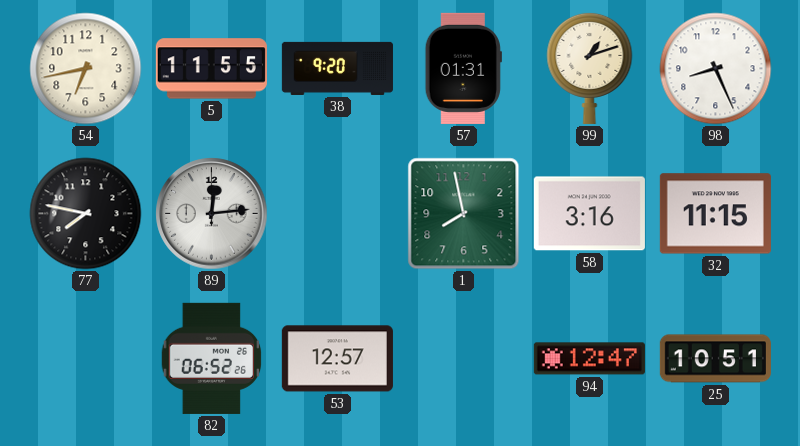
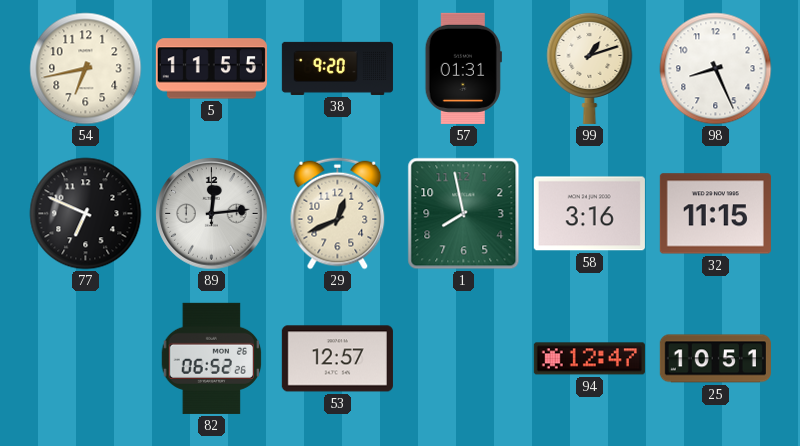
77: 7:47 -> 6:49 (86, 214)
29: none -> 12:41 (338, 214)
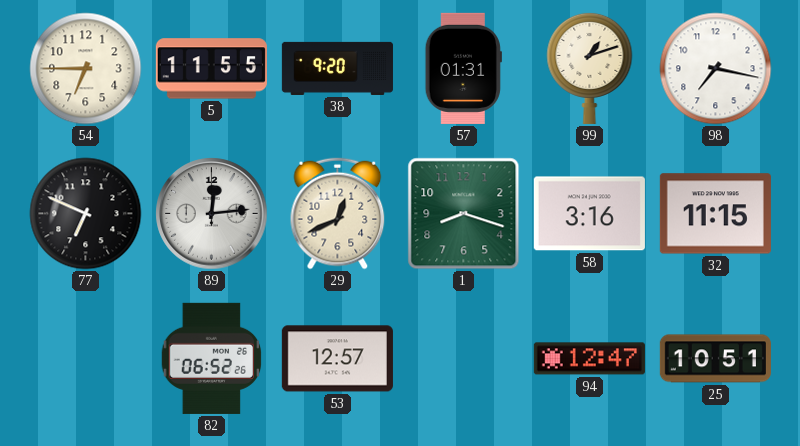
54: 6:43 -> 6:45 (86, 69)
98: 8:26 -> 7:17 (716, 69)
1: 7:58 -> 8:18 (464, 214)
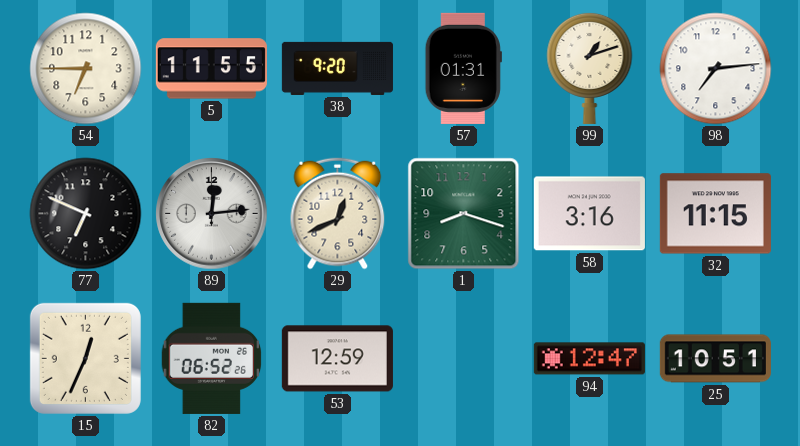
98: 7:17 -> 7:14 (716, 69)
15: none -> 12:34 (85, 358)
53: 12:57 -> 12:59 (337, 359)
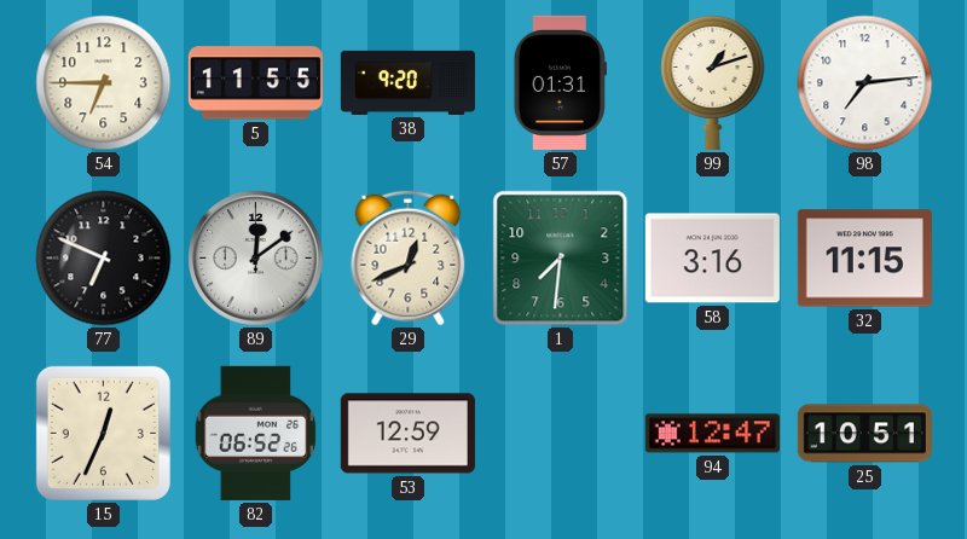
89: 12:14 -> 12:09 (256, 259)
1: 8:18 -> 7:31 (561, 259)
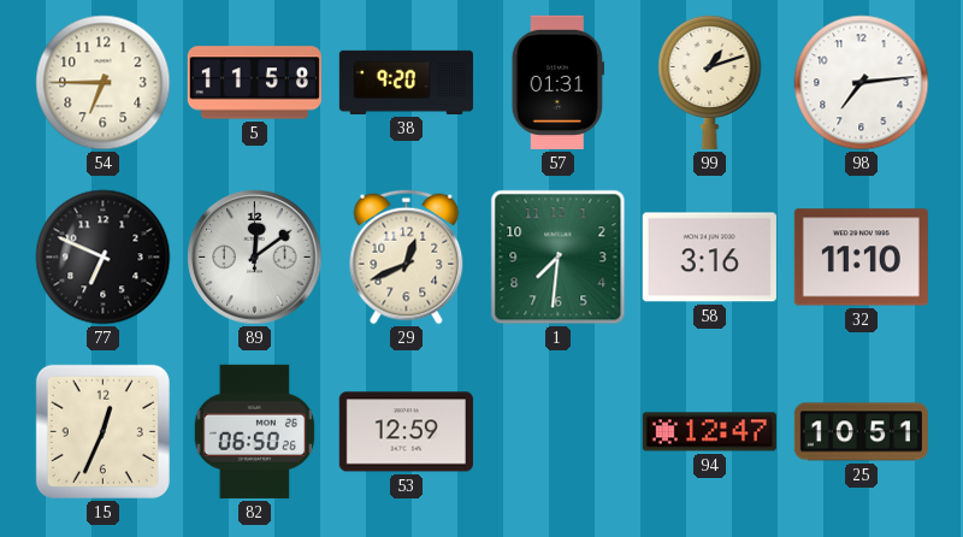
5: 11:55 -> 11:58 (254, 83)
32: 11:15 -> 11:10 (861, 258)
82: 06:52 -> 06:50 (255, 431)
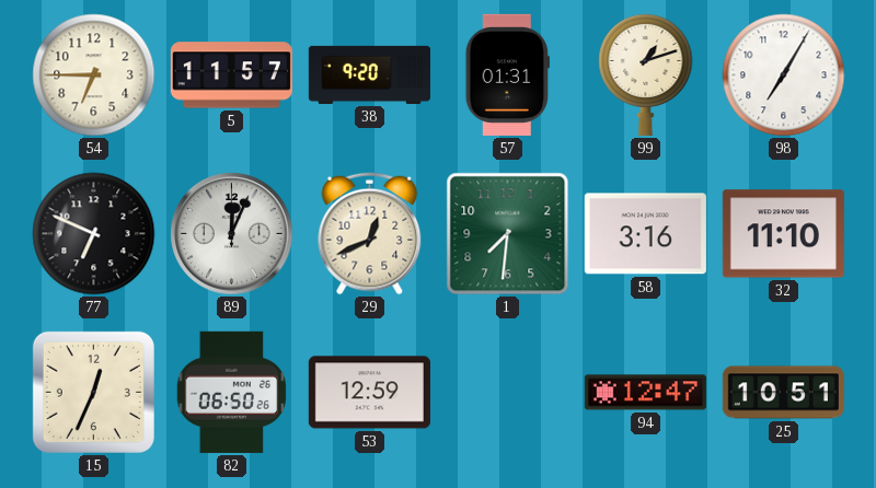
5: 11:58 -> 11:57 (231, 75)
98: 7:14 -> 7:05 (784, 75)
89: 12:09 -> 12:04 (232, 234)
